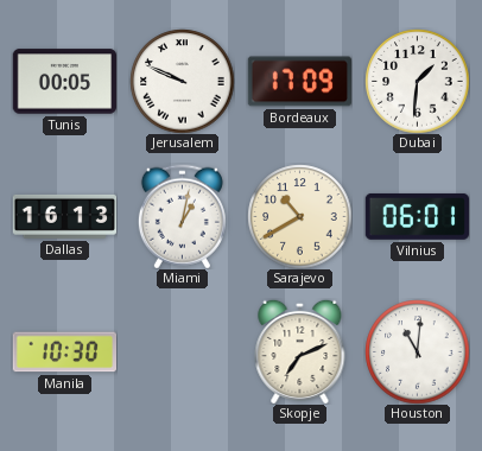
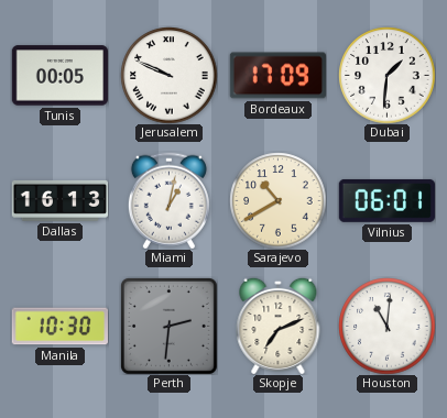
Perth: none -> 2:31 (168, 326)
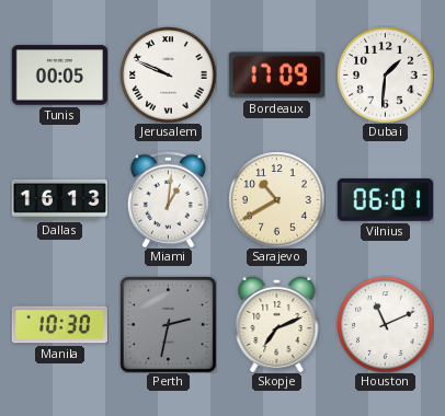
Miami: 1:02 -> 1:01 (168, 199)
Perth: 2:31 -> 2:32 (168, 324)
Houston: 11:01 -> 11:11 (385, 324)
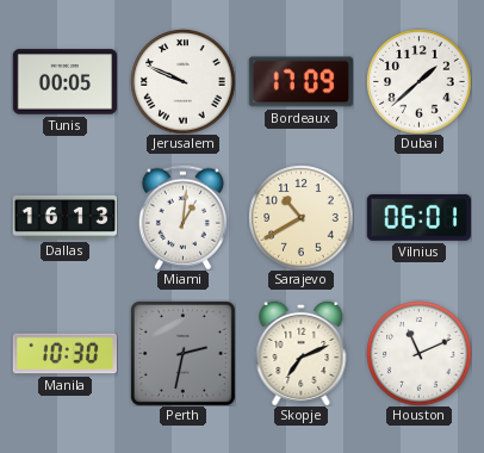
Dubai: 1:31 -> 1:38 (418, 81)
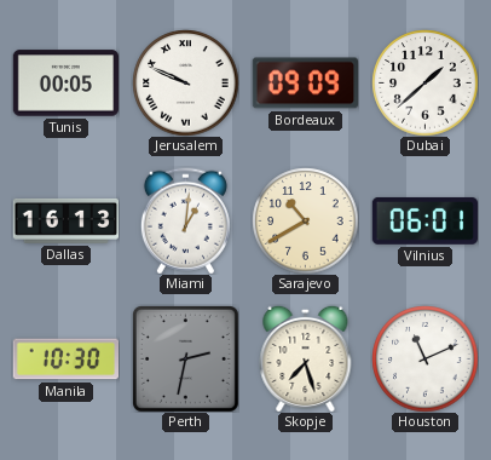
Bordeaux: 17:09 -> 09:09 (305, 84)
Skopje: 7:11 -> 7:27 (306, 358)
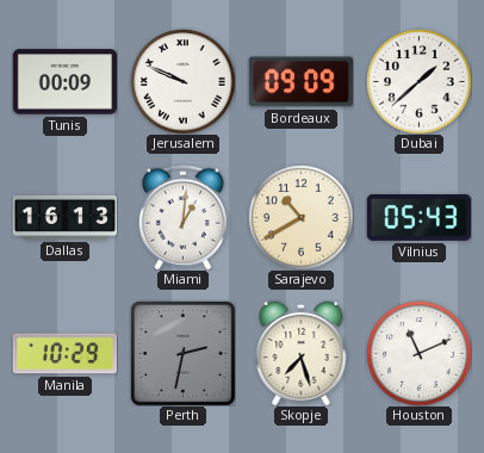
Tunis: 00:05 -> 00:09 (64, 82)
Vilnius: 06:01 -> 05:43 (418, 217)
Manila: 10:30 -> 10:29 (64, 354)
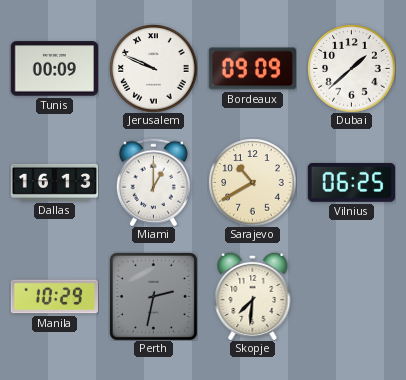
Miami: 1:01 -> 1:00 (153, 182)
Vilnius: 05:43 -> 06:25 (351, 182)
Skopje: 7:27 -> 7:31 (253, 296)
Houston: 11:11 -> none (418, 353)
